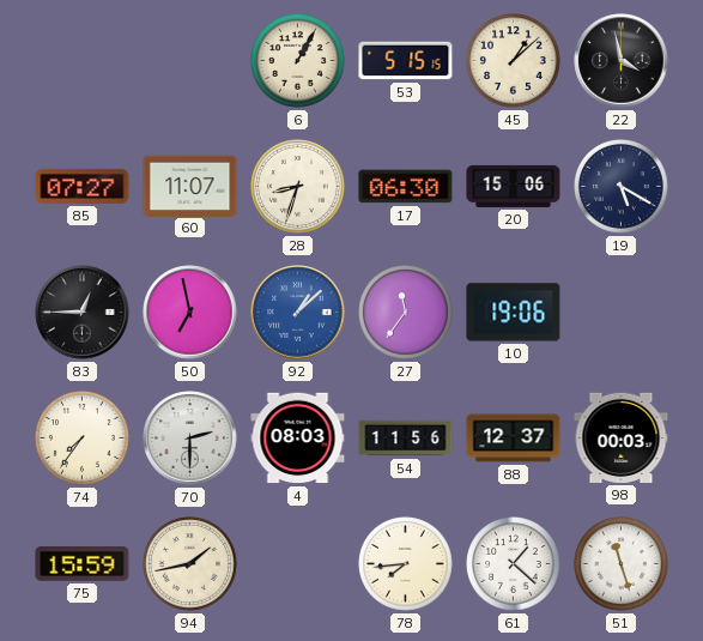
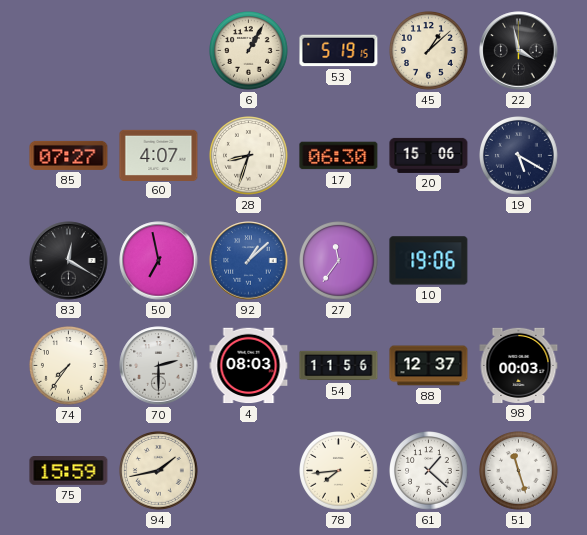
53: 5:15 -> 5:19 (339, 51)
60: 11:07 -> 4:07 (159, 155)
83: 12:45 -> 12:20 (69, 261)
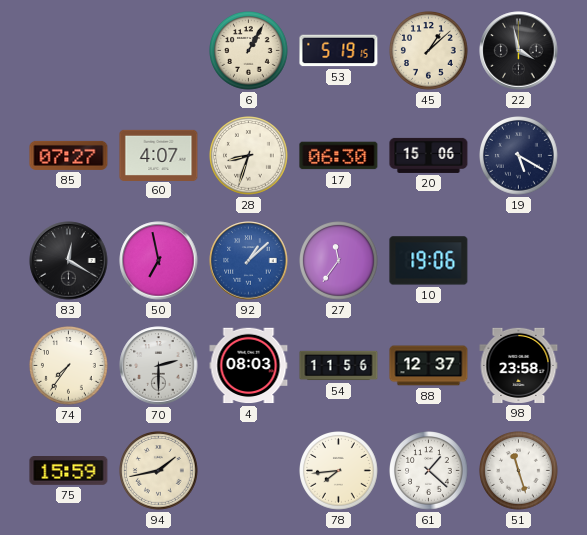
98: 00:03 -> 23:58 (519, 365)
